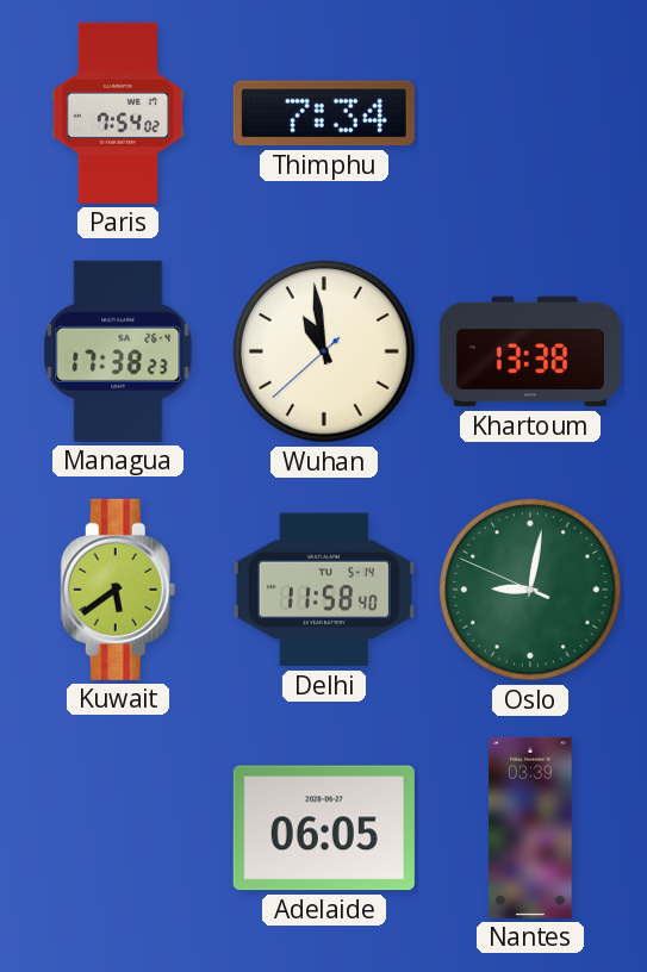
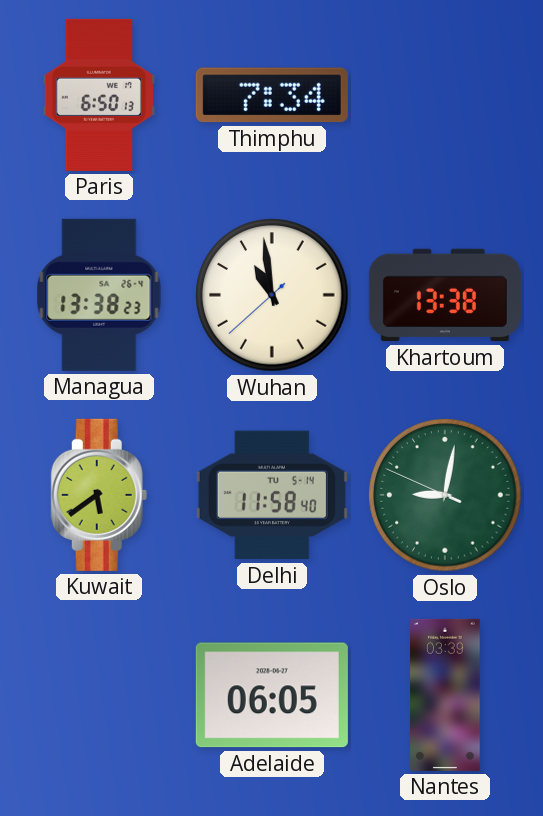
Paris: 7:54 -> 6:50 (99, 95)
Managua: 17:38 -> 13:38 (99, 295)
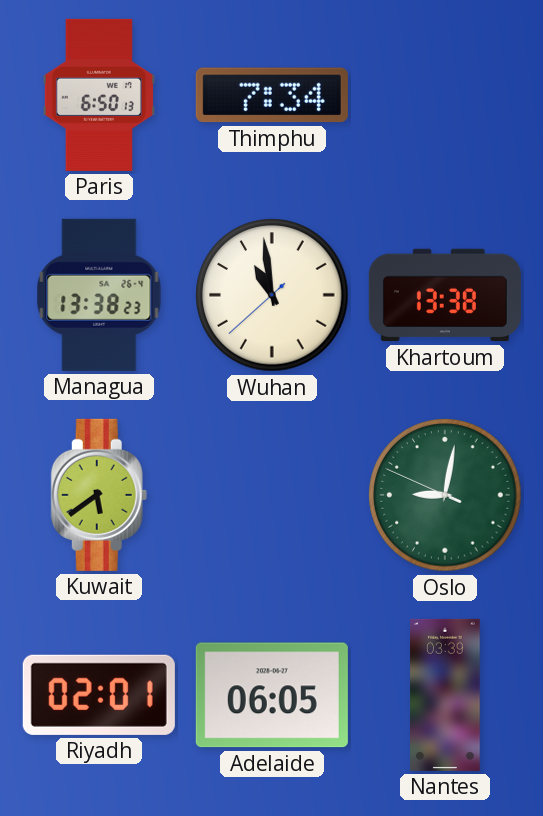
Delhi: 11:58 -> none (272, 495)
Riyadh: none -> 02:01 (99, 695)
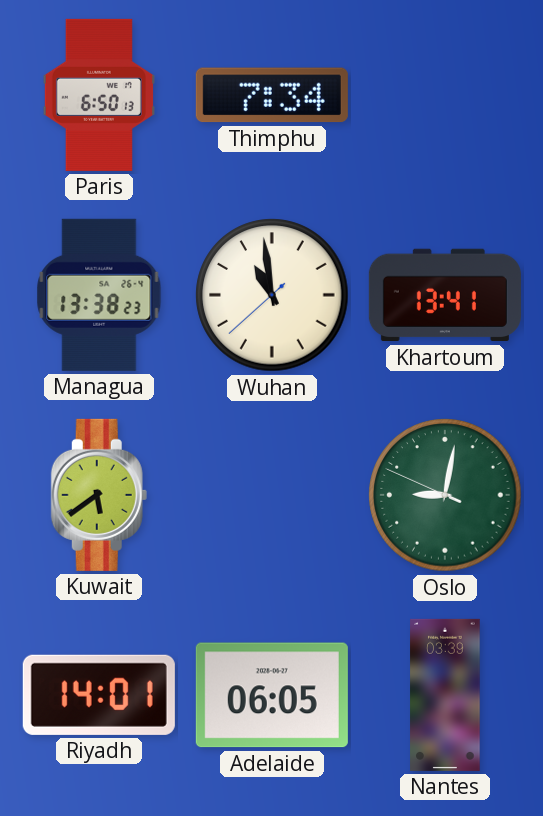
Khartoum: 13:38 -> 13:41 (445, 295)
Riyadh: 02:01 -> 14:01 (99, 695)
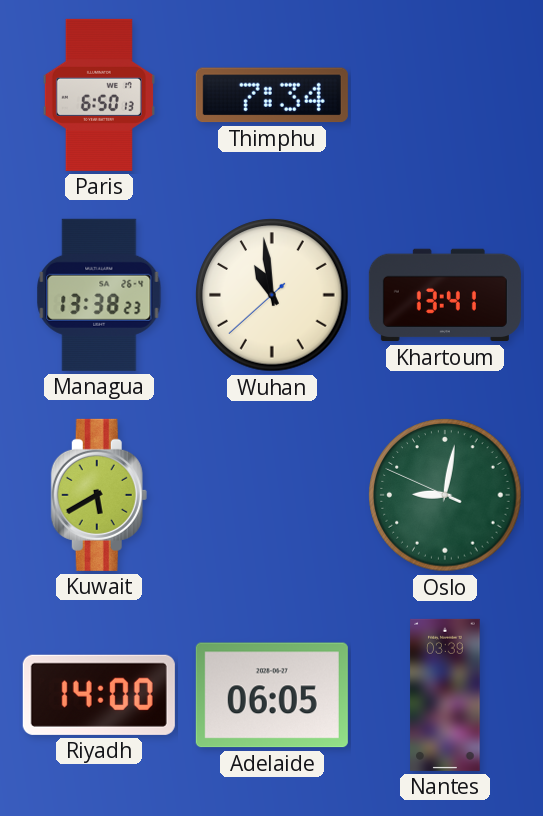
Kuwait: 5:39 -> 5:40 (99, 495)
Riyadh: 14:01 -> 14:00 (99, 695)
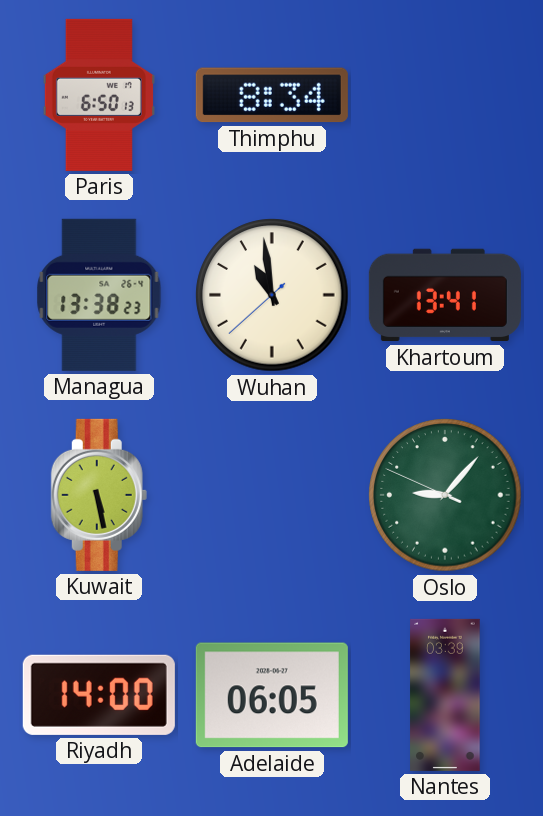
Thimphu: 7:34 -> 8:34 (272, 95)
Kuwait: 5:40 -> 5:28 (99, 495)
Oslo: 9:01 -> 9:06 (445, 495)
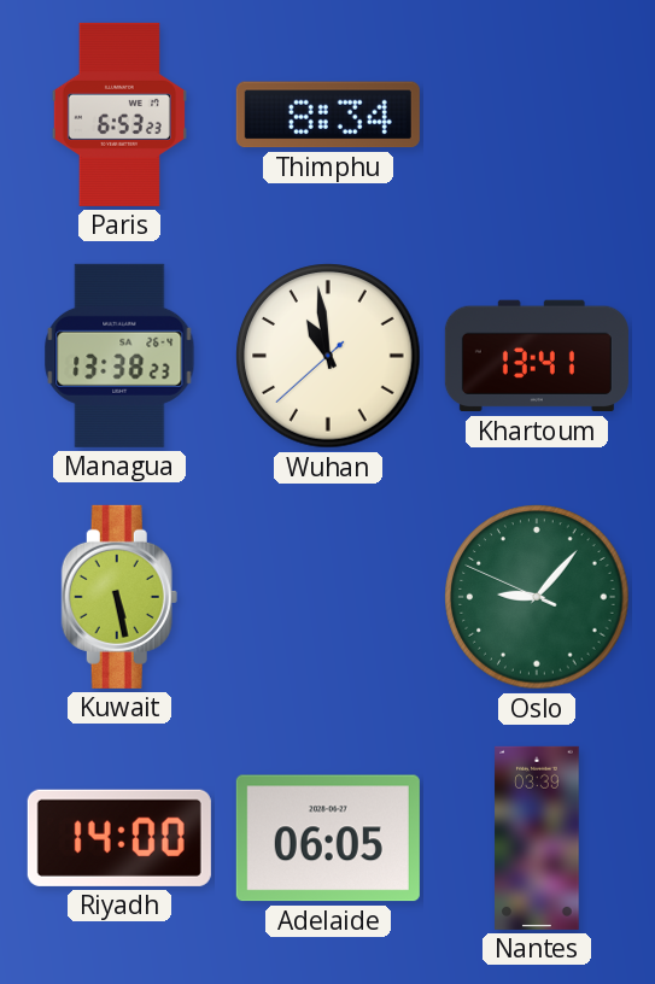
Paris: 6:50 -> 6:53 (119, 115)
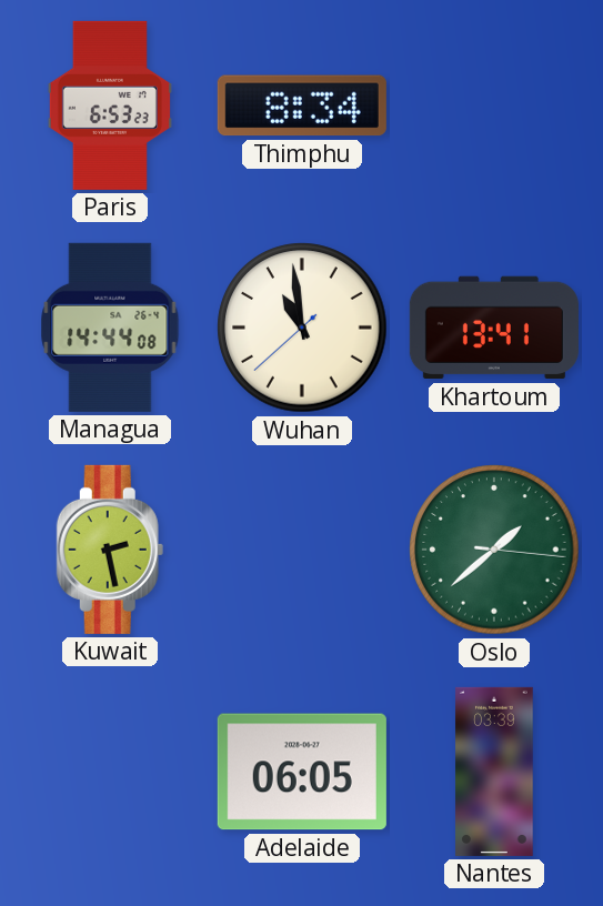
Managua: 13:38 -> 14:44 (110, 328)
Kuwait: 5:28 -> 2:28 (110, 550)
Oslo: 9:06 -> 1:38 (494, 550)
Riyadh: 14:00 -> none (119, 838)
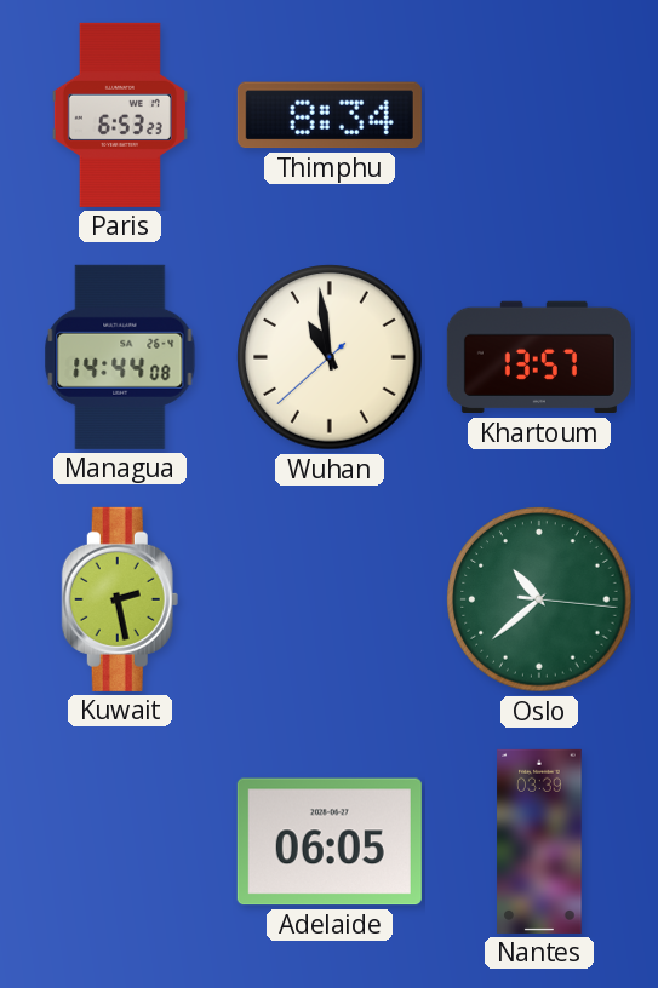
Khartoum: 13:41 -> 13:57 (539, 357)
Oslo: 1:38 -> 10:38 (539, 599)
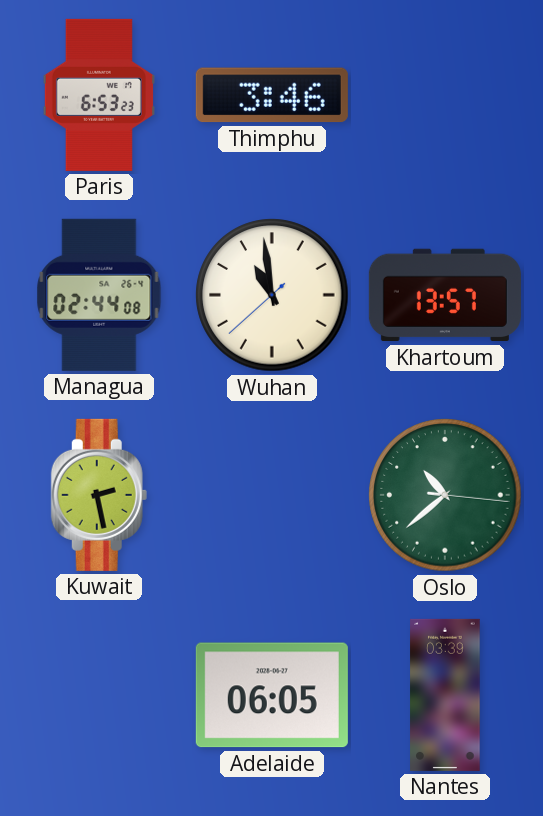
Thimphu: 8:34 -> 3:46 (272, 95)
Managua: 14:44 -> 02:44 (99, 295)
